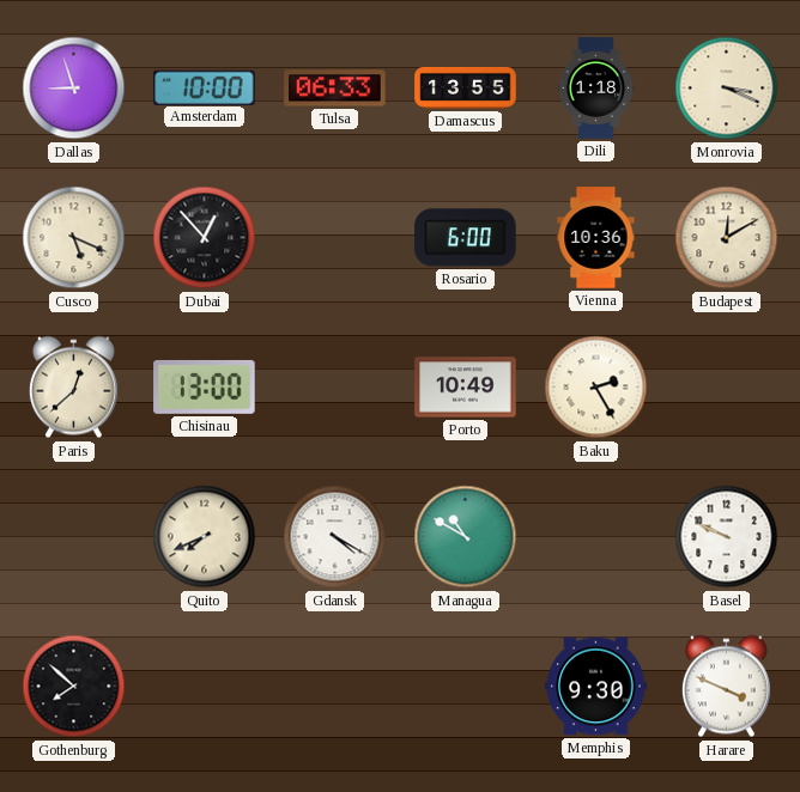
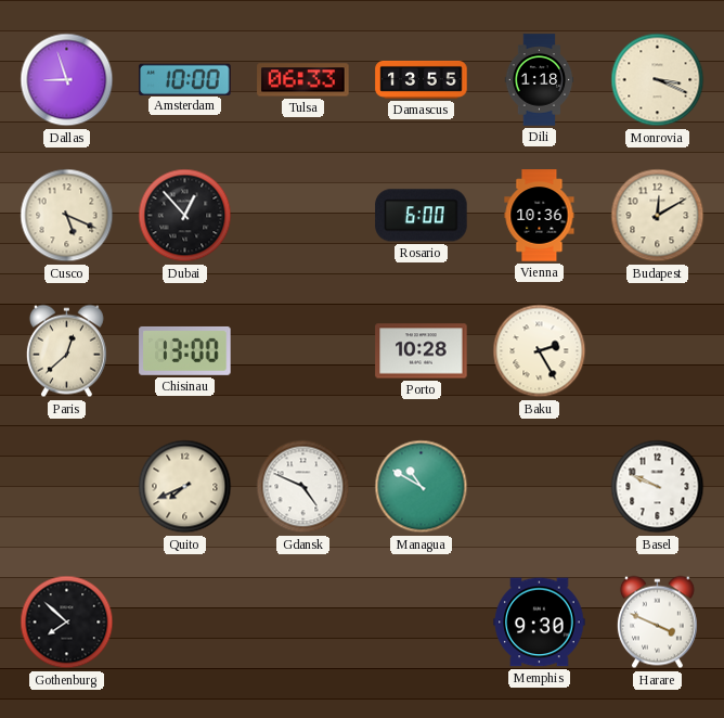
Porto: 10:49 -> 10:28 (422, 351)
Gdansk: 4:20 -> 4:49 (303, 487)
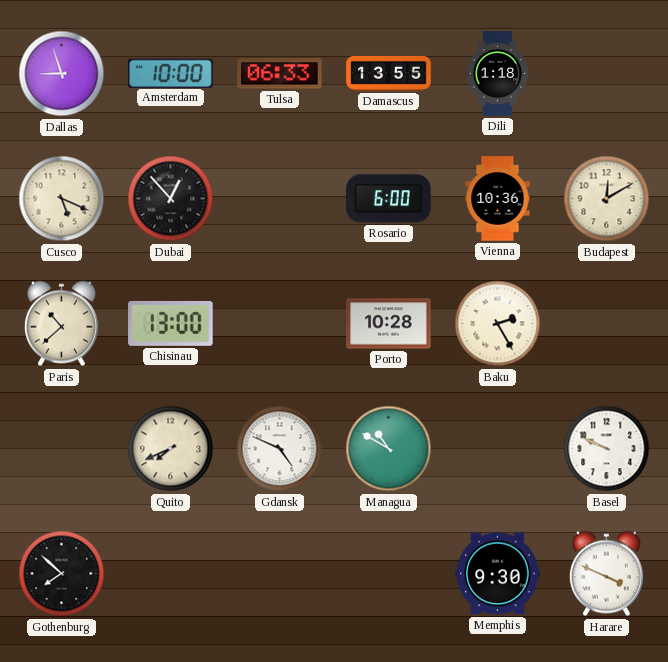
Monrovia: 3:19 -> none (658, 80)
Paris: 12:38 -> 10:38 (61, 324)
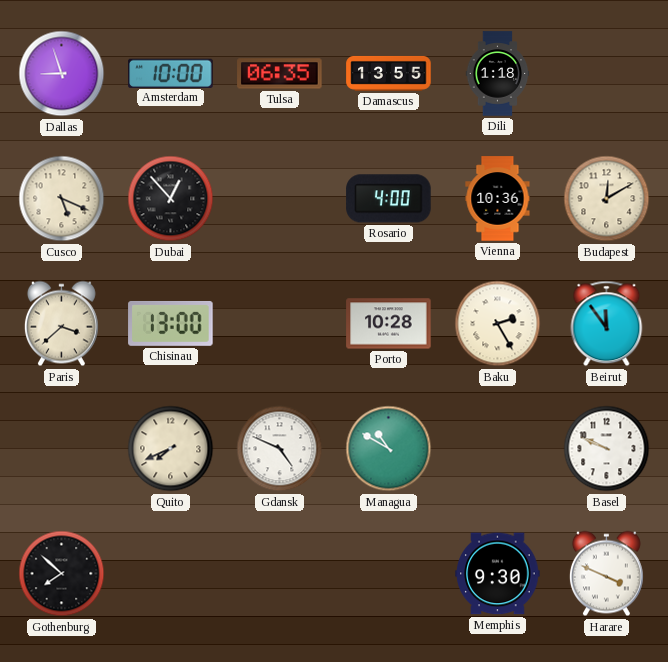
Tulsa: 06:33 -> 06:35 (280, 74)
Rosario: 6:00 -> 4:00 (389, 199)
Paris: 10:38 -> 3:38 (61, 324)
Beirut: none -> 11:54 (607, 324)
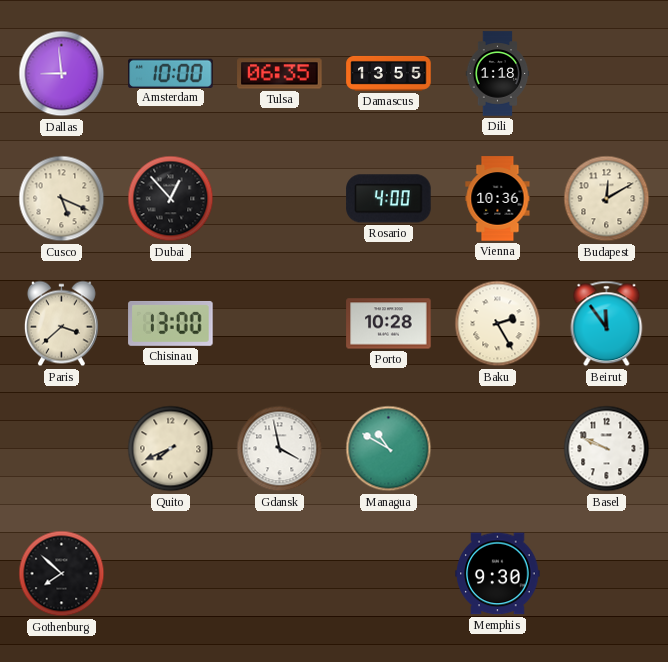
Dallas: 8:57 -> 8:59 (62, 74)
Gdansk: 4:49 -> 3:58 (280, 449)
Harare: 3:49 -> none (606, 574)
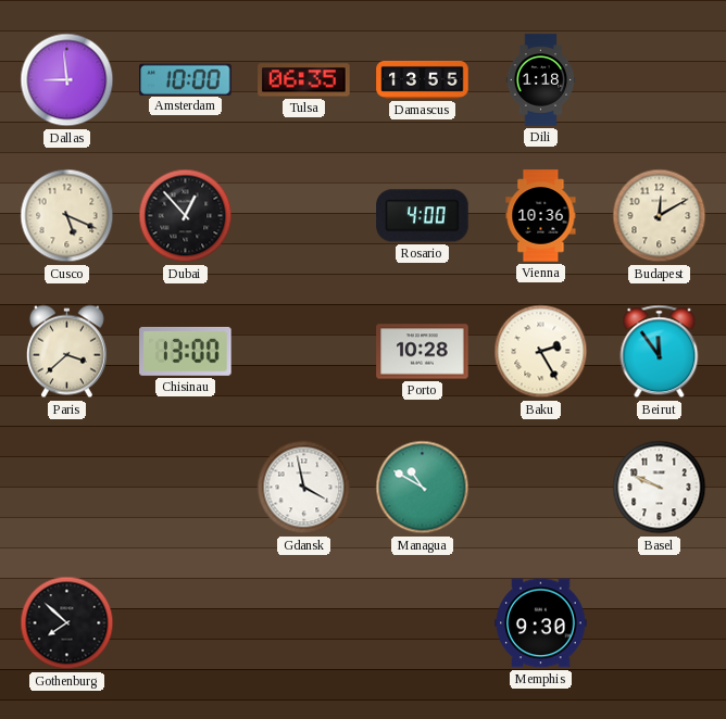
Quito: 7:41 -> none (171, 449)
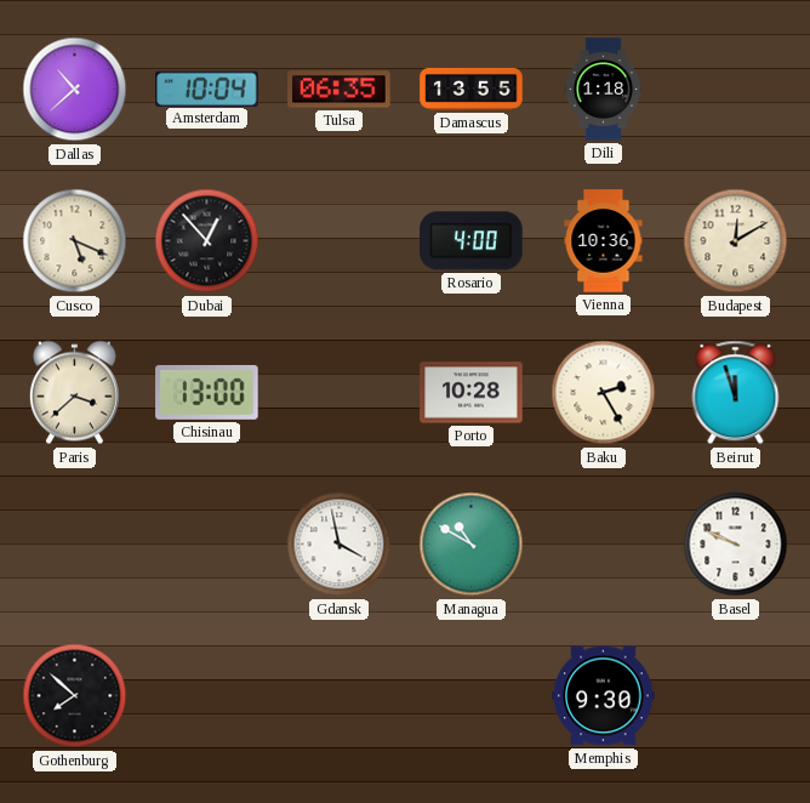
Dallas: 8:59 -> 10:38 (75, 90)
Amsterdam: 10:00 -> 10:04 (207, 89)
Beirut: 11:54 -> 11:57 (736, 393)
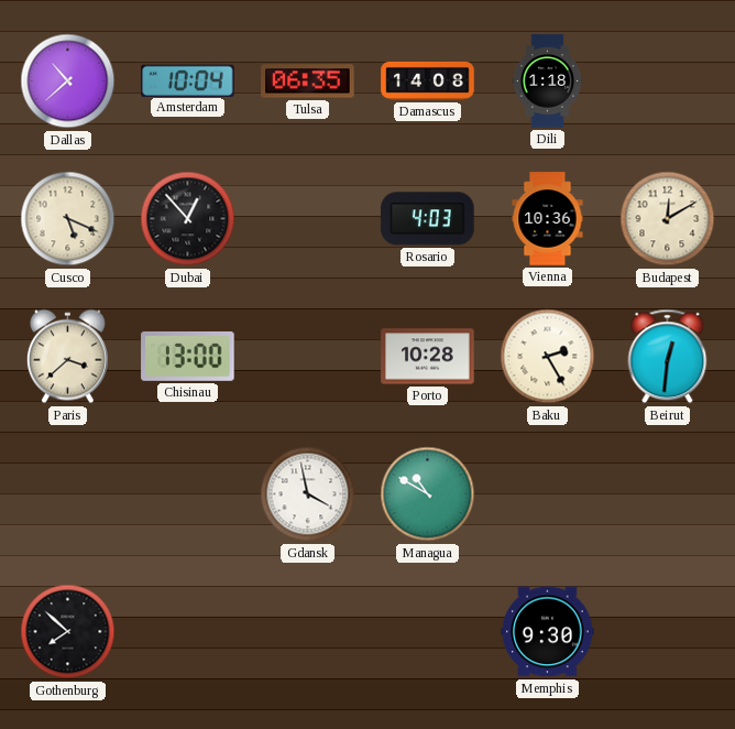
Damascus: 13:55 -> 14:08 (428, 80)
Rosario: 4:00 -> 4:03 (428, 219)
Beirut: 11:57 -> 12:31 (668, 357)
Basel: 9:49 -> none (736, 545)
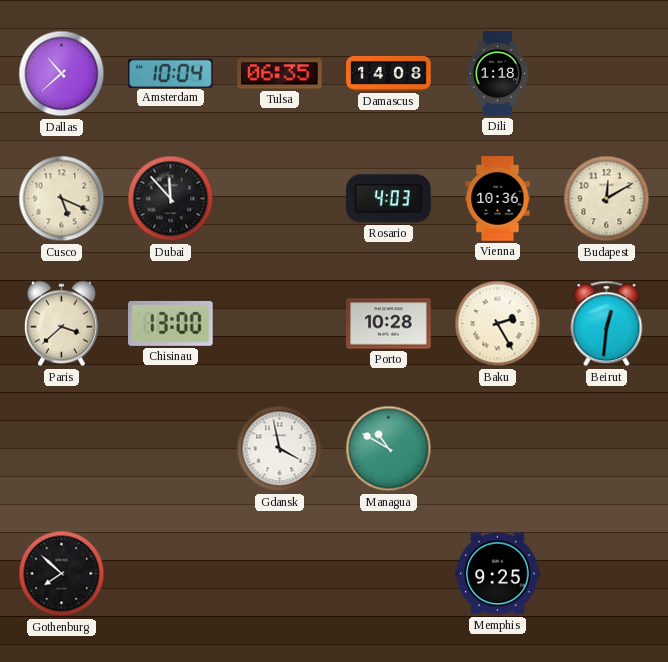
Dubai: 12:53 -> 11:53 (171, 199)
Memphis: 9:30 -> 9:25 (498, 574)
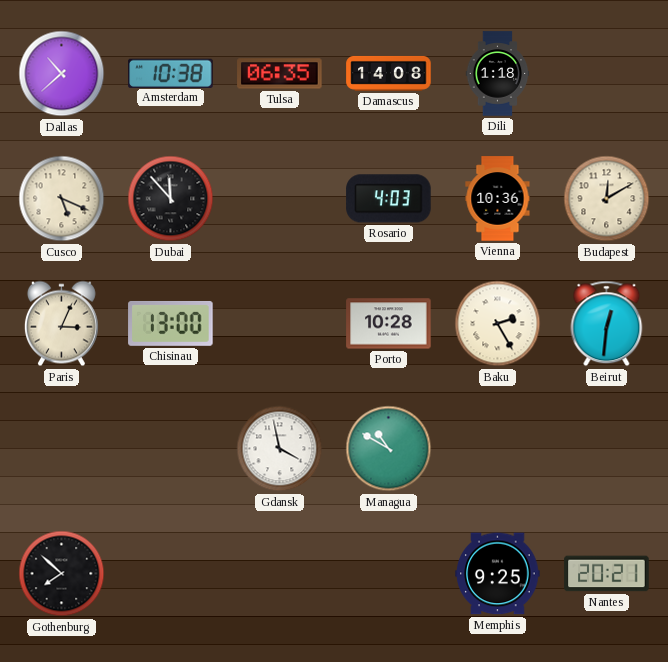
Amsterdam: 10:04 -> 10:38 (171, 73)
Paris: 3:38 -> 3:04 (61, 324)
Nantes: none -> 20:21 (607, 574)
